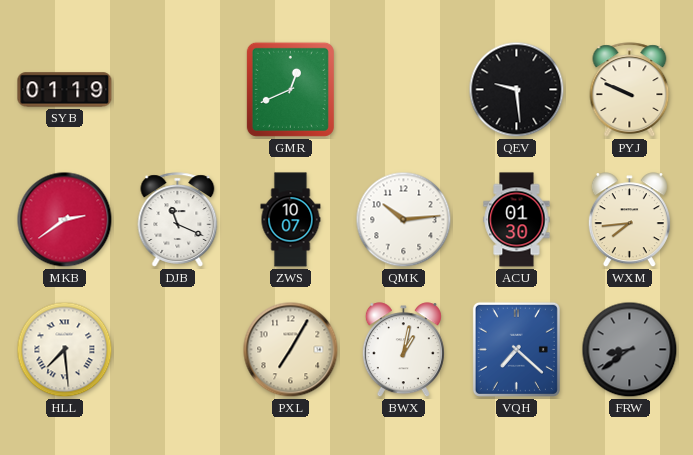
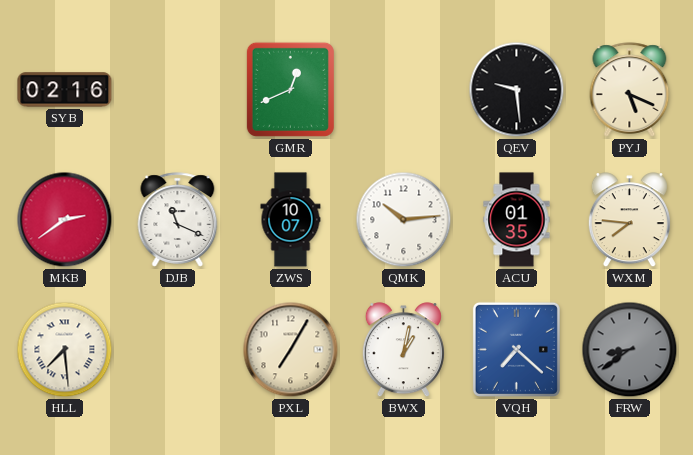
SYB: 01:19 -> 02:16 (65, 90)
PYJ: 9:49 -> 5:19 (630, 90)
ACU: 01:30 -> 01:35 (517, 220)
WXM: 7:44 -> 7:46 (629, 220)
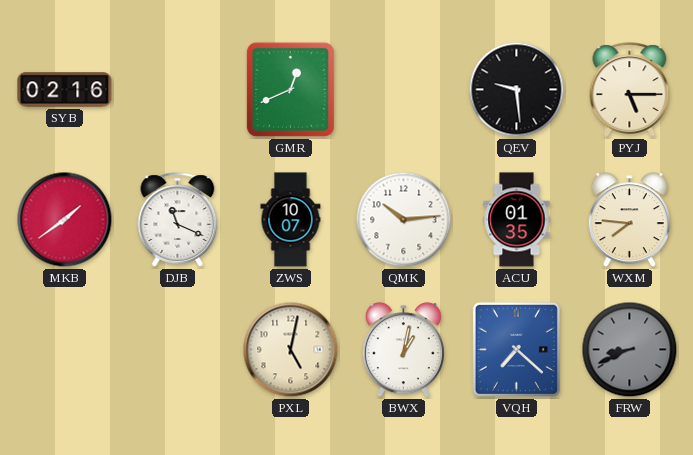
PYJ: 5:19 -> 5:15 (630, 90)
MKB: 2:39 -> 1:39 (65, 220)
HLL: 7:29 -> none (65, 350)
PXL: 7:05 -> 5:02 (291, 350)
FRW: 8:39 -> 8:41 (630, 350)
